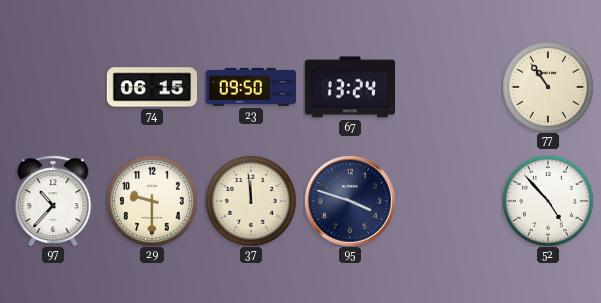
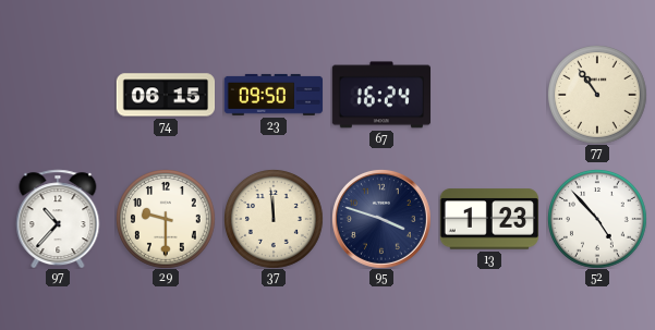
67: 13:24 -> 16:24 (380, 95)
13: none -> 1:23 (488, 219)
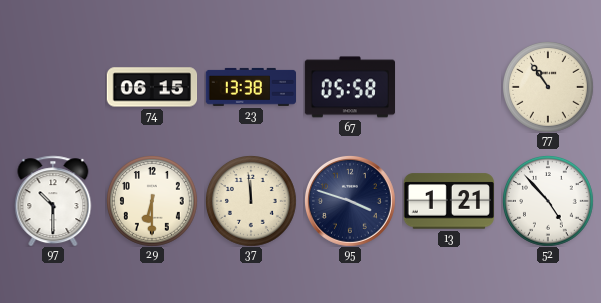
23: 09:50 -> 13:38 (250, 87)
67: 16:24 -> 05:58 (349, 87)
97: 10:37 -> 10:30 (53, 201)
29: 9:30 -> 6:30 (152, 201)
13: 1:23 -> 1:21 (448, 201)
